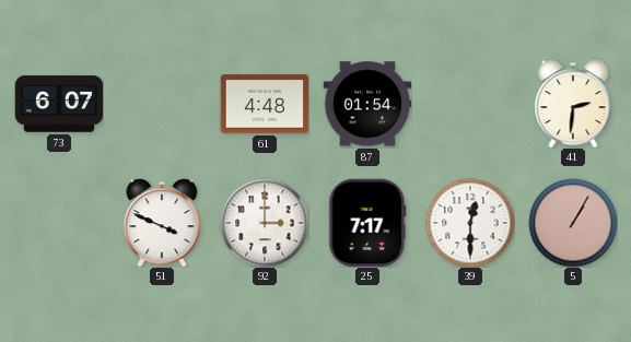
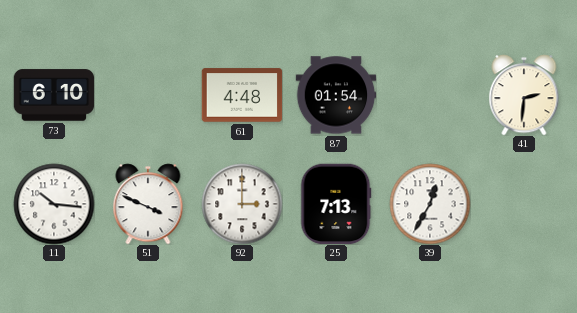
73: 6:07 -> 6:10 (54, 95)
11: none -> 10:16 (54, 204)
25: 7:17 -> 7:13 (336, 204)
39: 12:30 -> 12:35 (430, 204)
5: 1:05 -> none (573, 223)
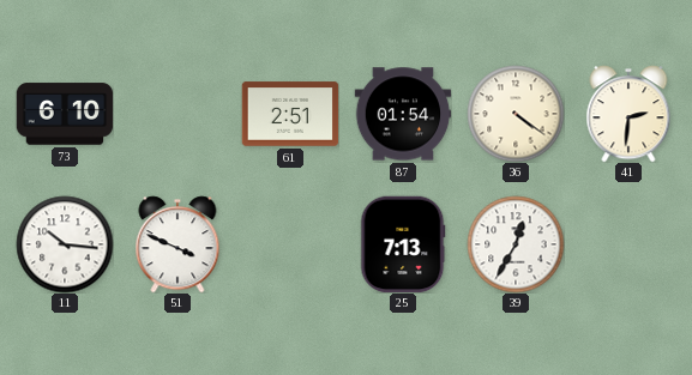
61: 4:48 -> 2:51 (290, 114)
36: none -> 4:21 (516, 114)
92: 3:00 -> none (242, 204)
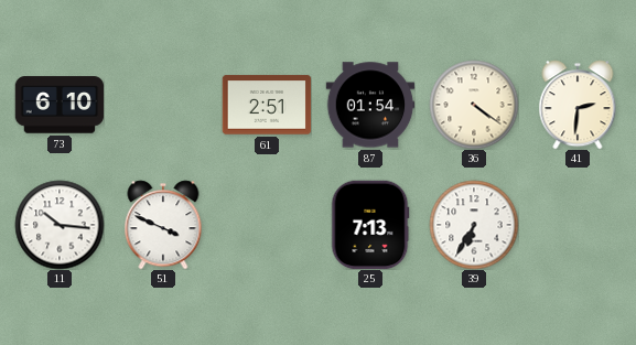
39: 12:35 -> 6:35 (474, 225)
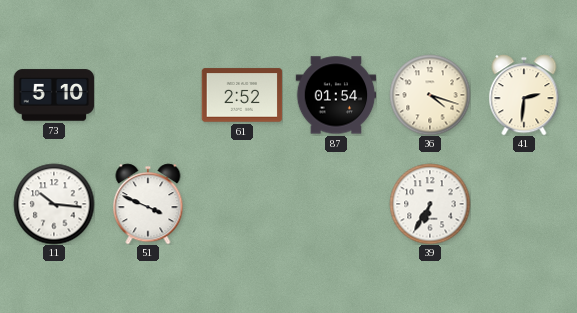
73: 6:10 -> 5:10 (54, 95)
61: 2:51 -> 2:52 (242, 95)
36: 4:21 -> 4:18 (430, 95)
25: 7:13 -> none (370, 225)
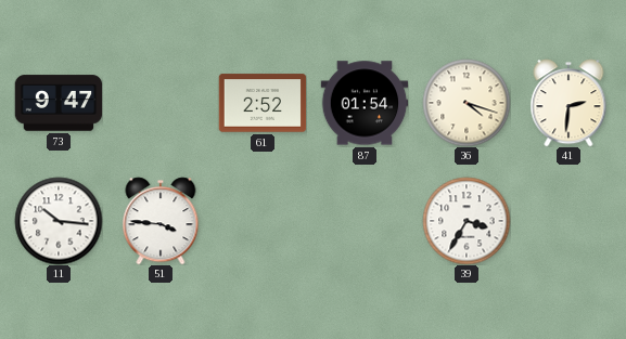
73: 5:10 -> 9:47 (59, 103)
51: 3:49 -> 3:46 (161, 221)
39: 6:35 -> 3:35 (467, 221)
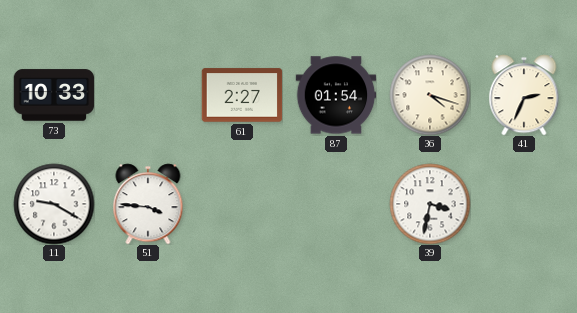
73: 9:47 -> 10:33 (54, 95)
61: 2:52 -> 2:27 (242, 95)
41: 2:31 -> 2:34 (524, 95)
11: 10:16 -> 9:20 (54, 204)
39: 3:35 -> 3:32 (430, 204)
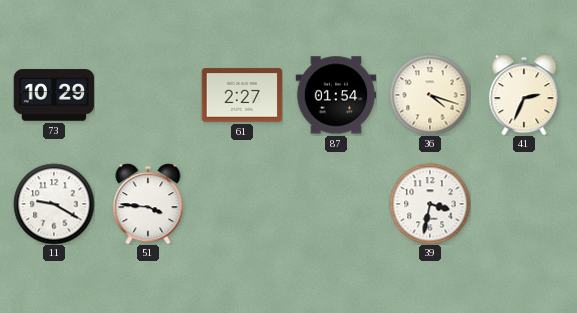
73: 10:33 -> 10:29 (54, 95)
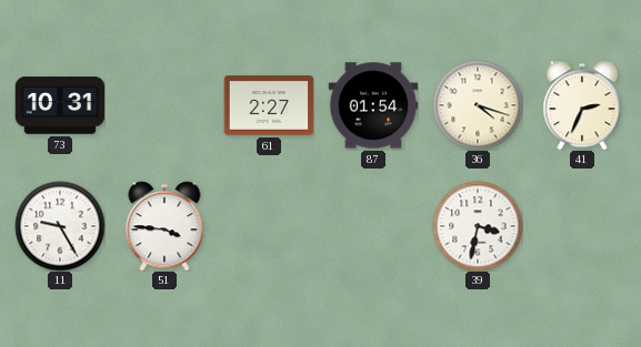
73: 10:29 -> 10:31 (60, 105)
11: 9:20 -> 9:25 (60, 226)
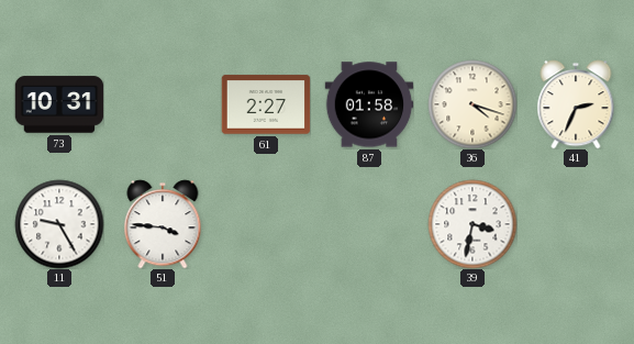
87: 01:54 -> 01:58 (369, 104)
